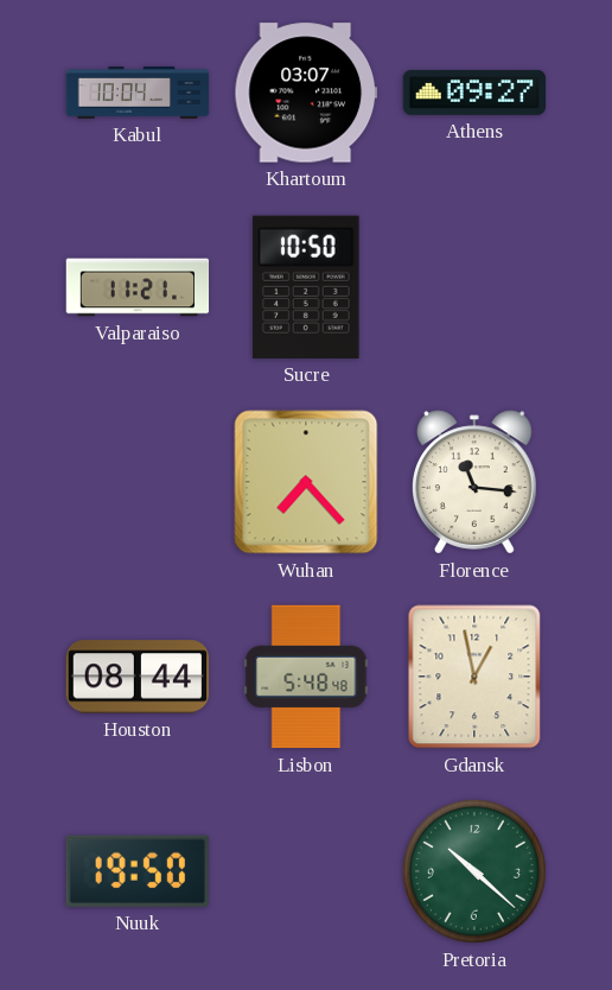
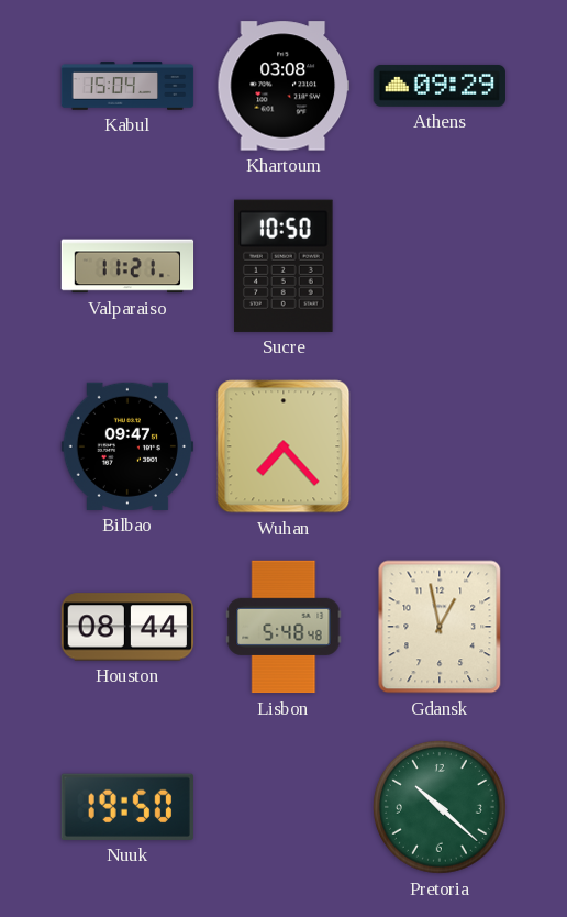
Kabul: 10:04 -> 15:04 (127, 86)
Khartoum: 03:07 -> 03:08 (283, 86)
Athens: 09:27 -> 09:29 (440, 86)
Bilbao: none -> 09:47 (127, 446)
Florence: 11:16 -> none (476, 482)
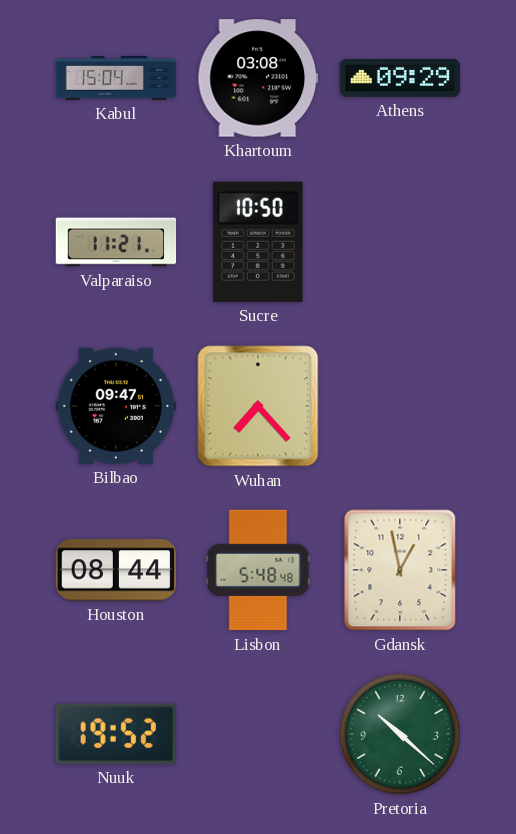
Nuuk: 19:50 -> 19:52 (116, 734)
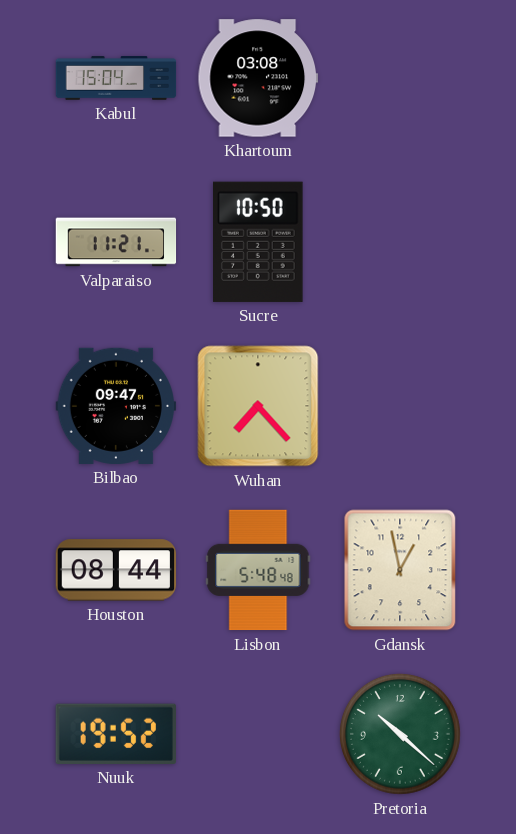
Athens: 09:29 -> none (400, 78)
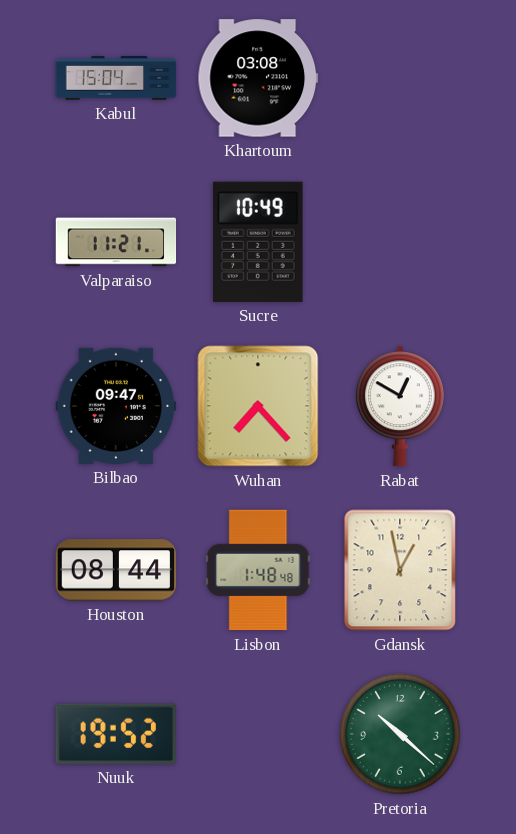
Sucre: 10:50 -> 10:49 (259, 242)
Rabat: none -> 12:50 (401, 406)
Lisbon: 5:48 -> 1:48 (258, 570)
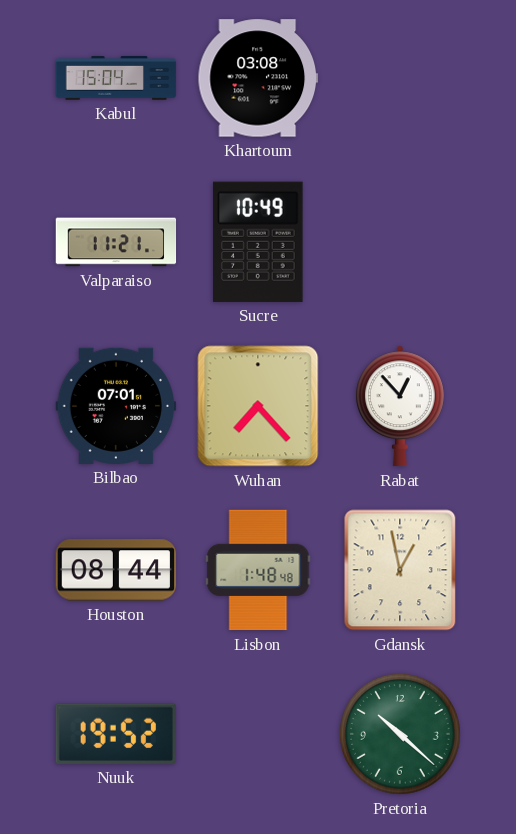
Bilbao: 09:47 -> 07:01 (116, 406)
Rabat: 12:50 -> 12:53 (401, 406)
